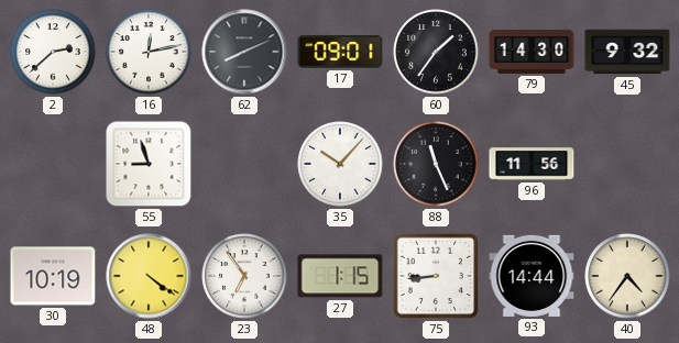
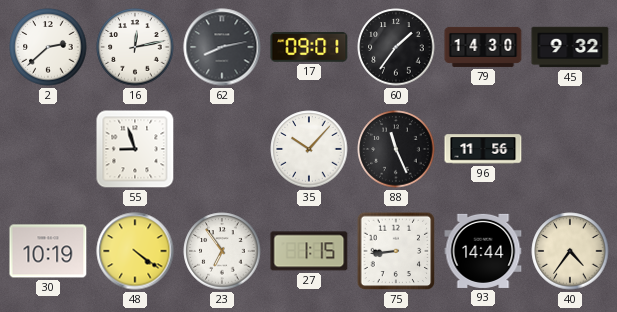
62: 8:11 -> 8:13 (222, 47)
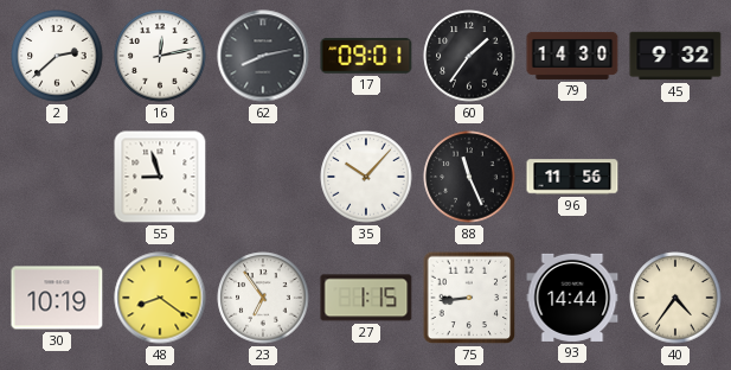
48: 4:21 -> 8:21 (160, 298)
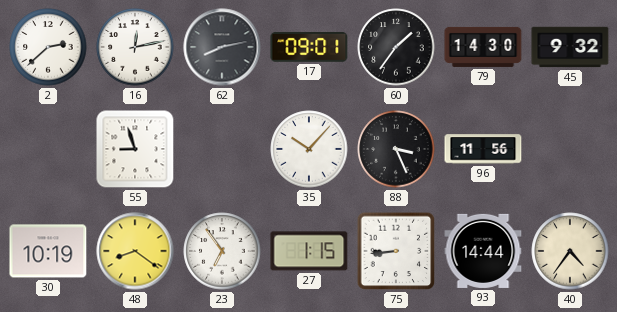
88: 11:26 -> 3:26 (396, 149)
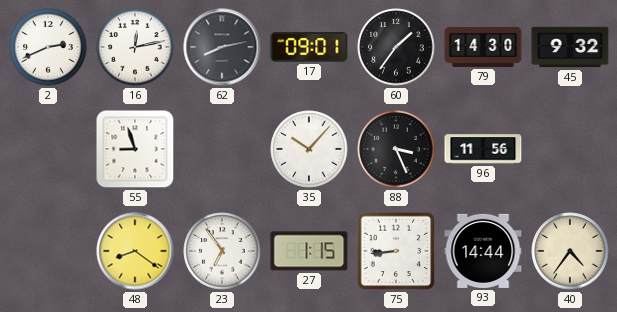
2: 2:38 -> 2:41 (48, 47)
30: 10:19 -> none (48, 251)
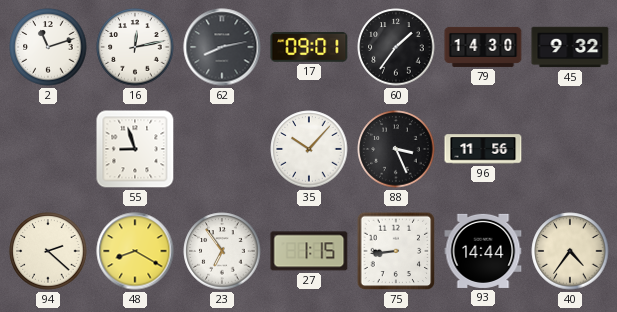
2: 2:41 -> 11:12 (48, 47)
94: none -> 2:22 (48, 251)
48: 8:21 -> 8:20 (135, 251)
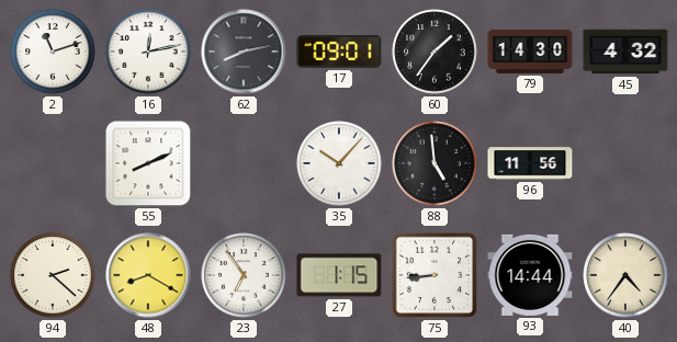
45: 9:32 -> 4:32 (625, 52)
55: 8:57 -> 8:11 (148, 163)
88: 3:26 -> 4:59 (435, 163)
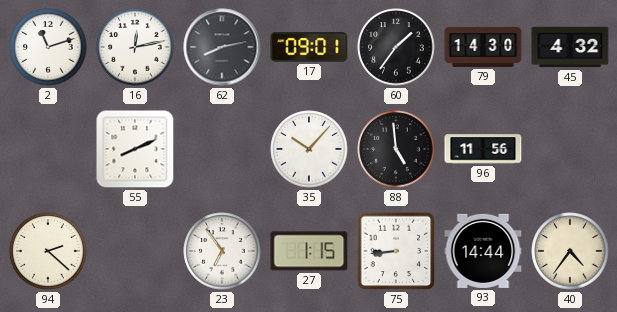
48: 8:20 -> none (148, 275)
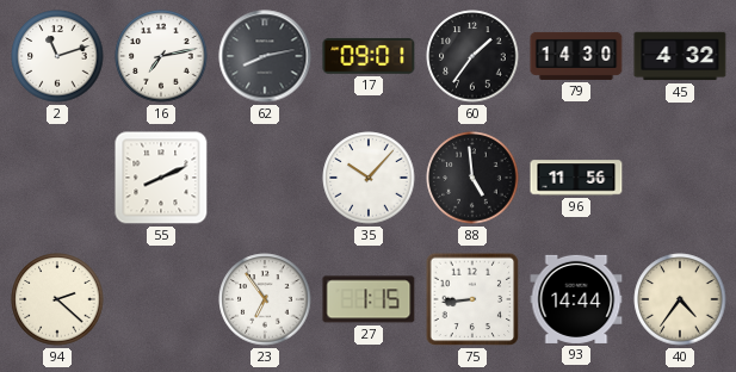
16: 12:13 -> 7:13 (161, 56)
